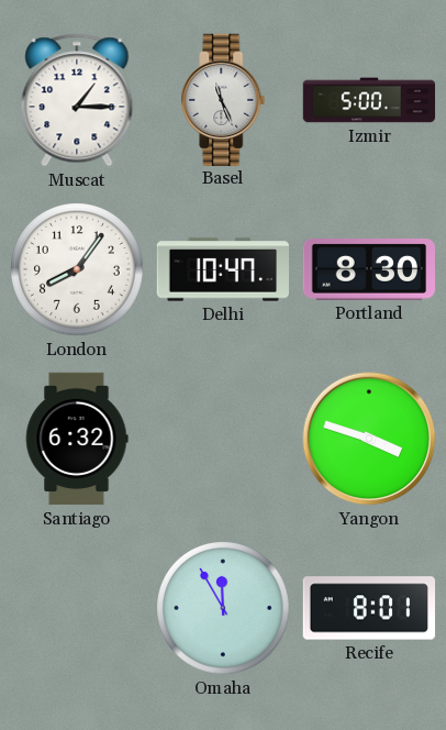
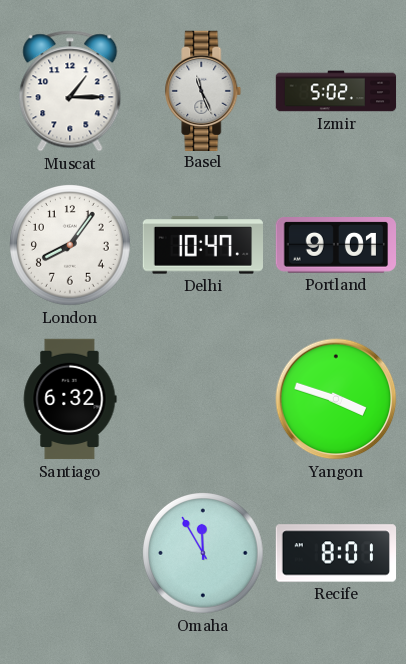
Izmir: 5:00 -> 5:02 (336, 91)
Portland: 8:30 -> 9:01 (335, 246)
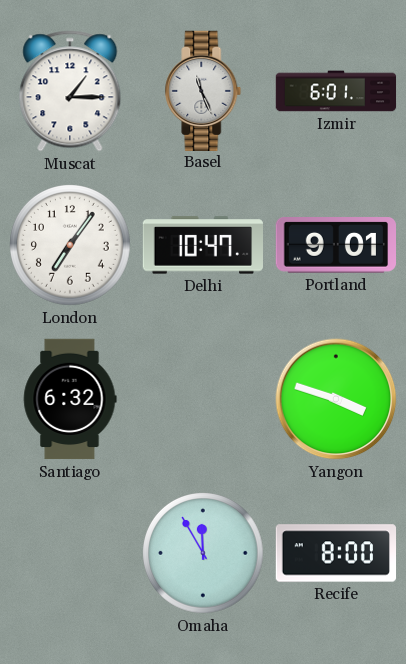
Izmir: 5:02 -> 6:01 (336, 91)
London: 8:06 -> 7:06 (71, 246)
Recife: 8:01 -> 8:00 (336, 553)
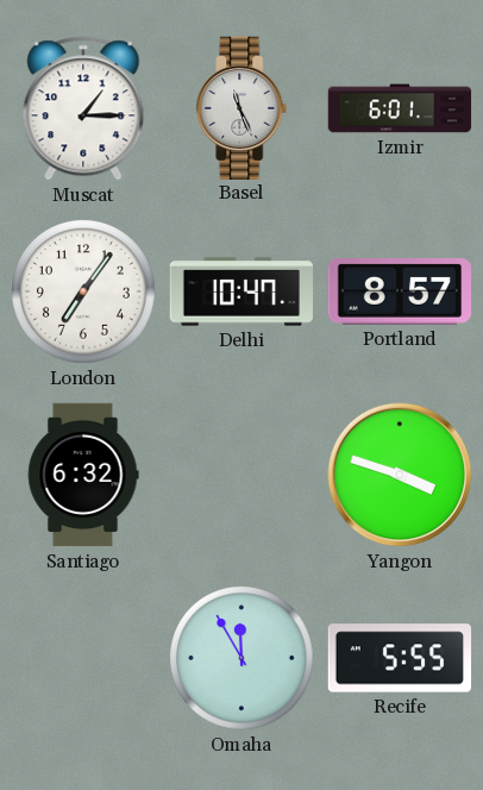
Portland: 9:01 -> 8:57 (399, 293)
Recife: 8:00 -> 5:55 (400, 658)
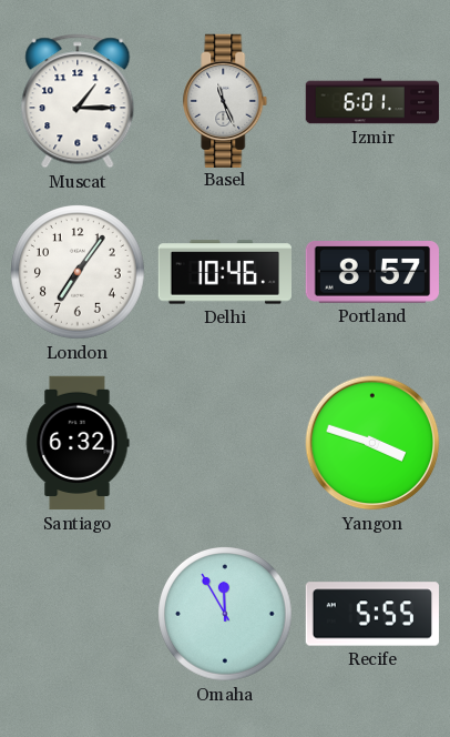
Delhi: 10:47 -> 10:46 (224, 272)
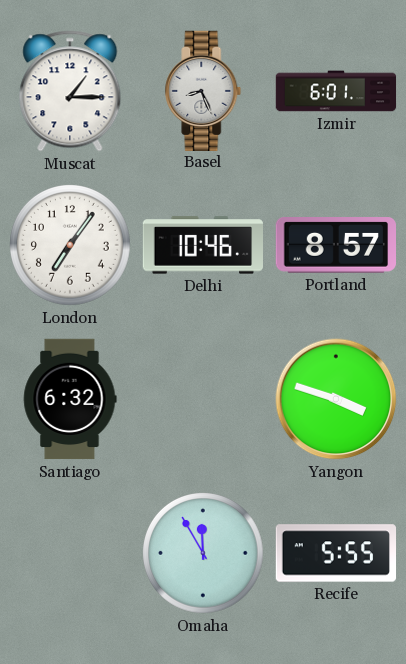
Basel: 11:26 -> 8:26 (203, 90)
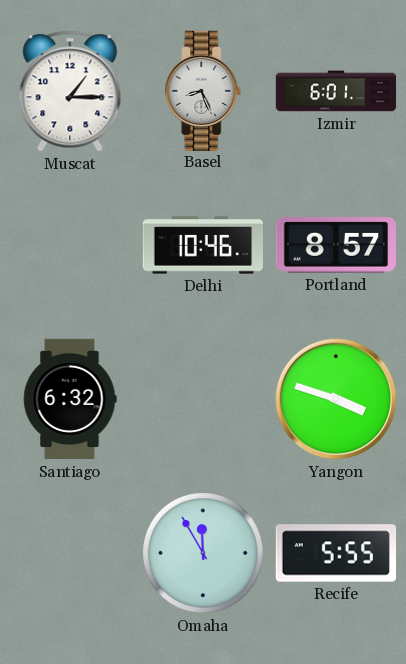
London: 7:06 -> none (71, 246)
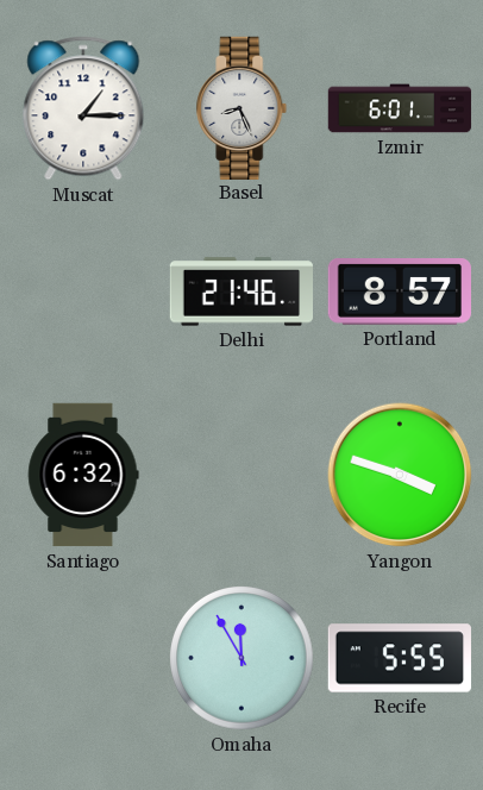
Delhi: 10:46 -> 21:46 (240, 291)
